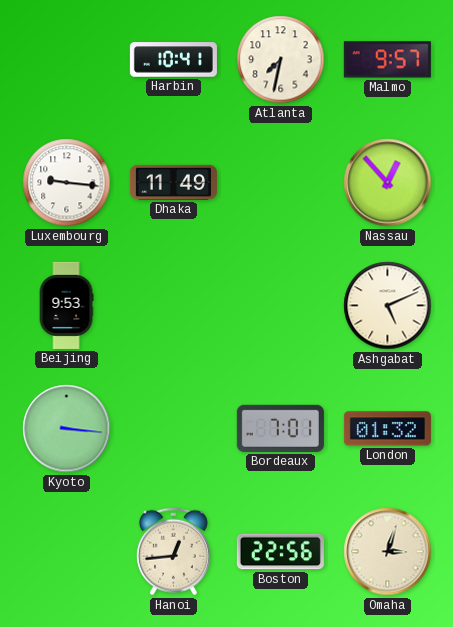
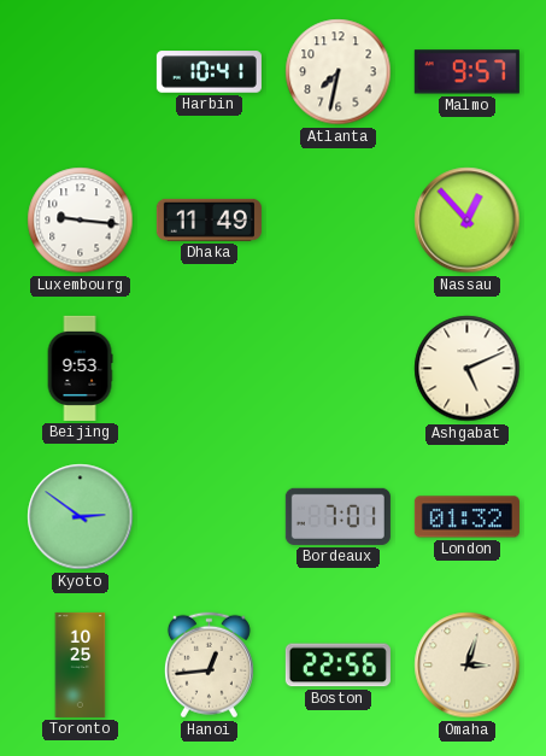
Kyoto: 3:16 -> 2:51 (81, 517)
Toronto: none -> 10:25 (81, 664)
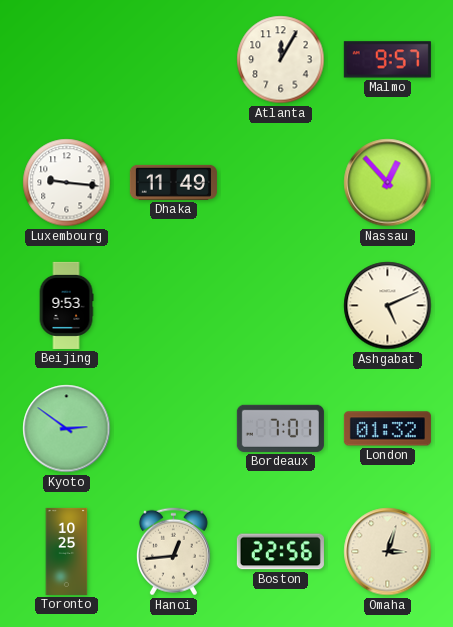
Harbin: 10:41 -> none (209, 72)
Atlanta: 7:32 -> 12:05 (281, 60)
